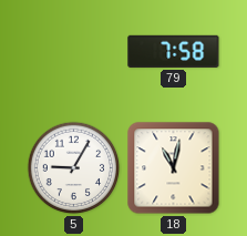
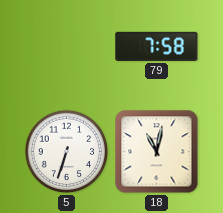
5: 9:05 -> 6:33 (67, 152)
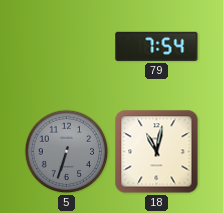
79: 7:58 -> 7:54 (157, 46)
5 dial: white -> grey (67, 152)
